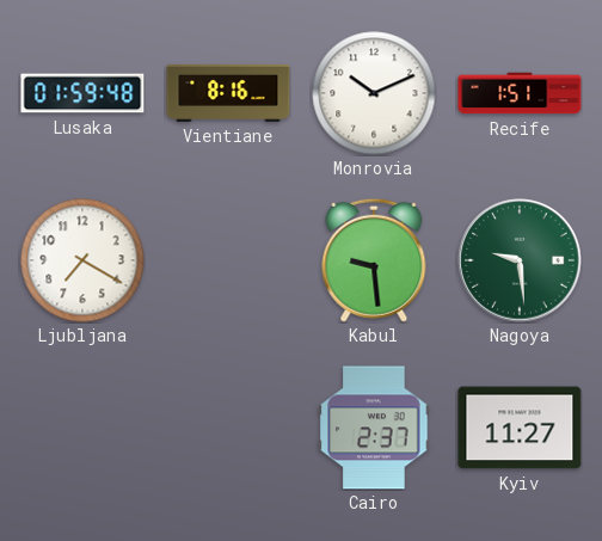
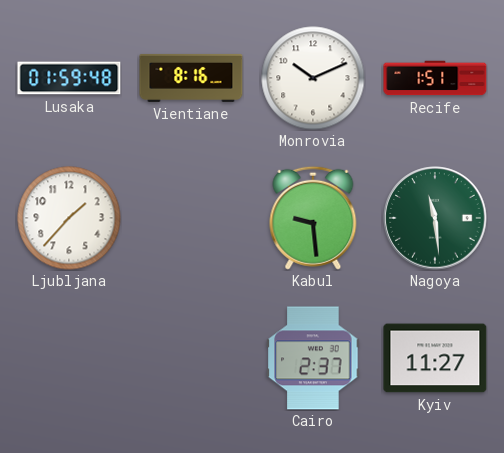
Ljubljana: 7:20 -> 1:37 (69, 218)
Nagoya: 9:29 -> 11:29 (435, 218)
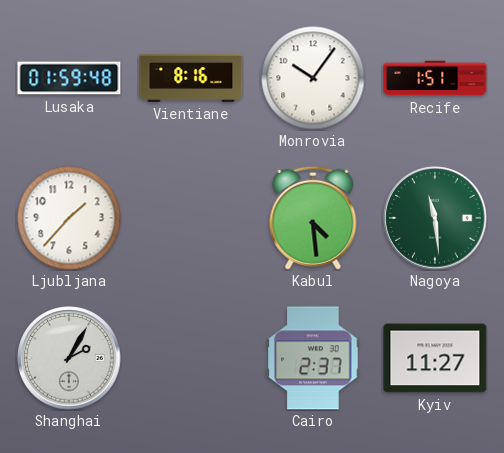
Monrovia: 10:11 -> 10:06 (313, 78)
Kabul: 9:29 -> 4:29 (313, 218)
Shanghai: none -> 2:05 (69, 358)
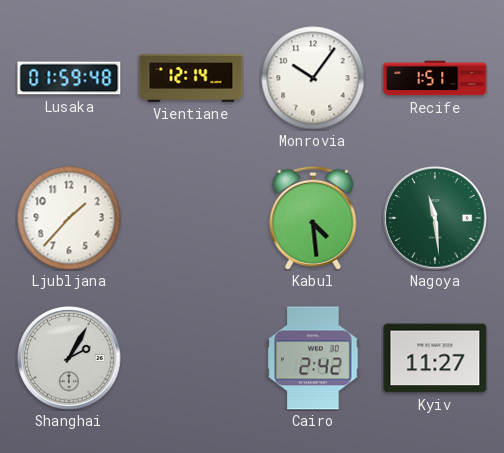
Vientiane: 8:16 -> 12:14 (191, 78)
Cairo: 2:37 -> 2:42 (313, 358)
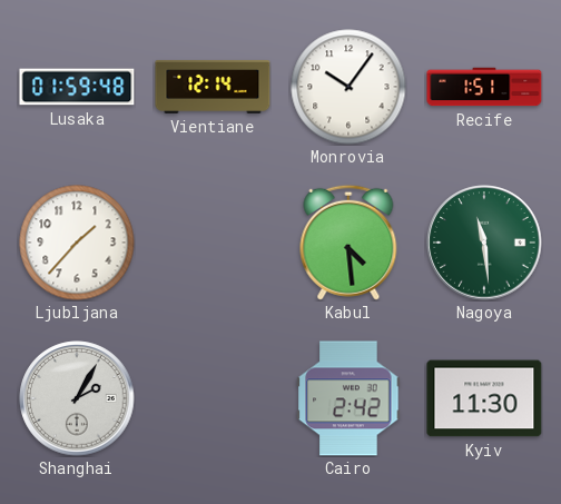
Kyiv: 11:27 -> 11:30 (484, 398)
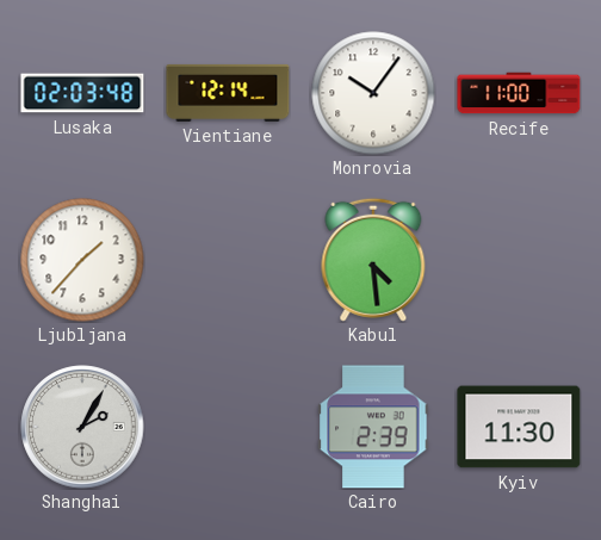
Lusaka: 01:59 -> 02:03 (82, 93)
Recife: 1:51 -> 11:00 (519, 93)
Nagoya: 11:29 -> none (484, 243)
Cairo: 2:42 -> 2:39 (373, 427)
